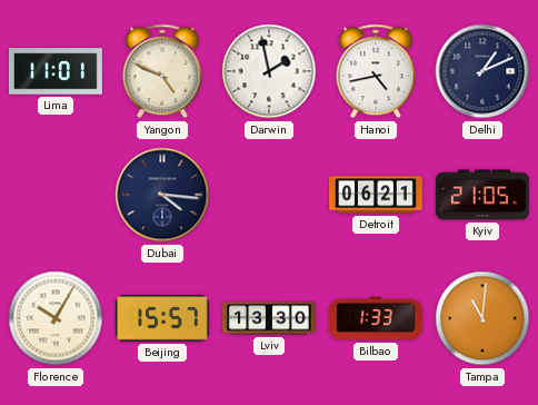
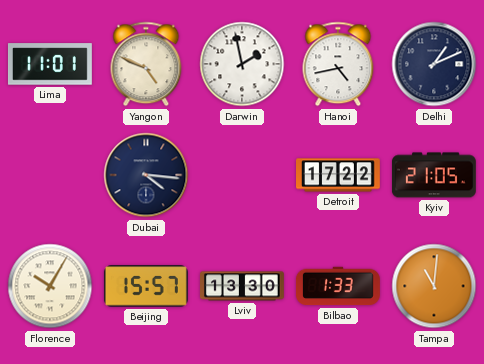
Detroit: 06:21 -> 17:22 (339, 175)
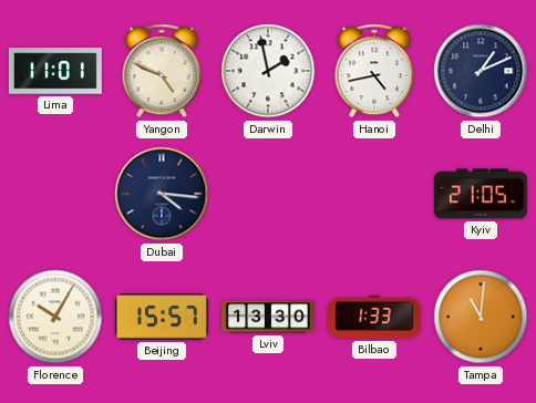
Detroit: 17:22 -> none (339, 175)
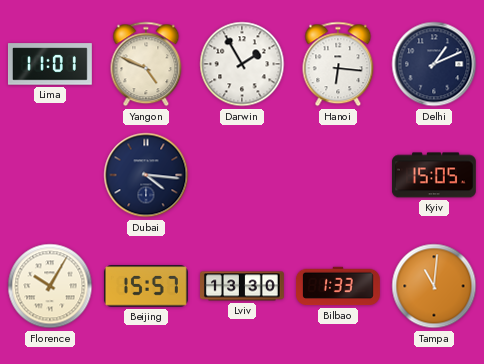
Darwin: 1:58 -> 1:55 (242, 64)
Hanoi: 4:43 -> 6:16 (338, 64)
Kyiv: 21:05 -> 15:05 (434, 175)
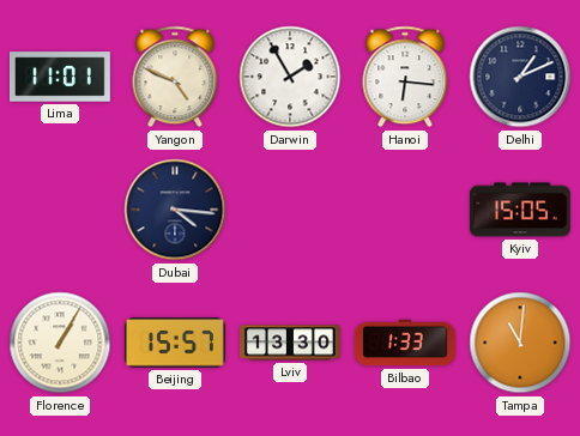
Florence: 10:05 -> 1:05 (60, 343)
